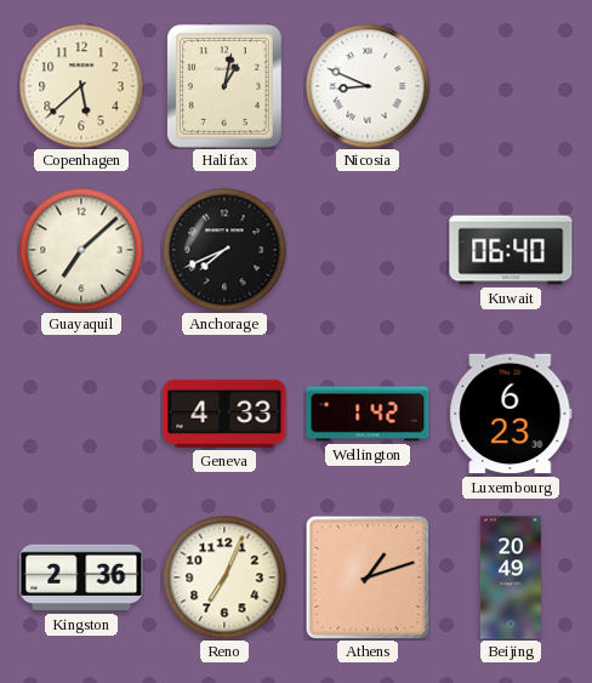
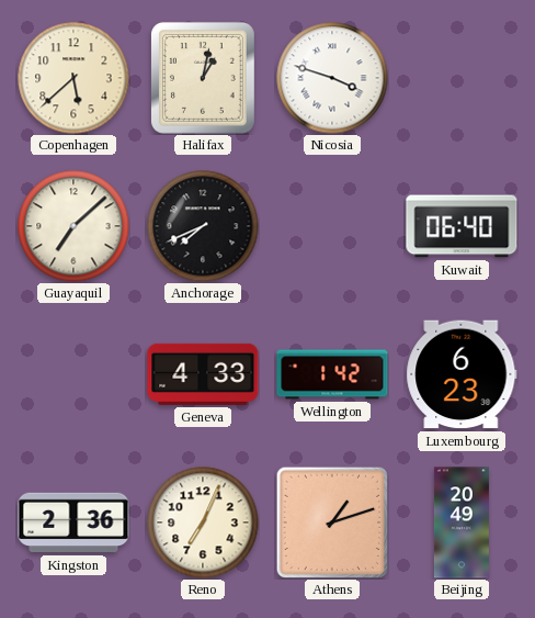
Nicosia: 8:49 -> 3:48 (332, 78)
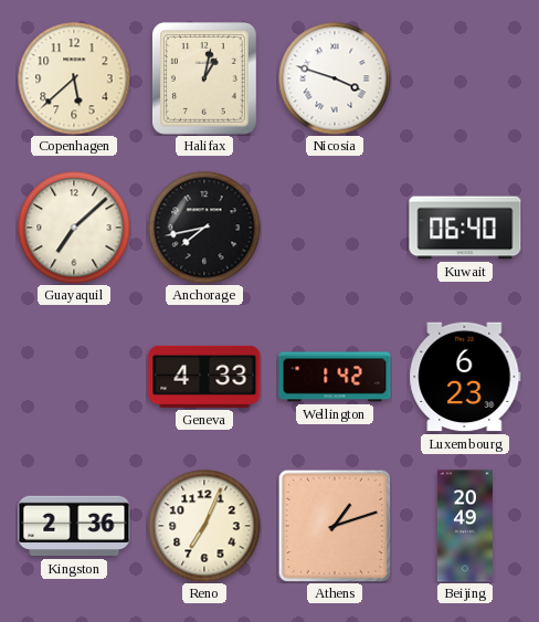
Anchorage: 7:41 -> 7:43 (204, 228)
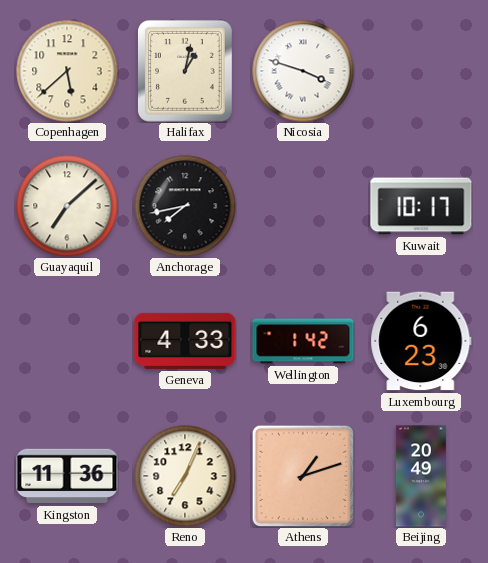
Kuwait: 06:40 -> 10:17 (421, 206)
Kingston: 2:36 -> 11:36 (67, 476)
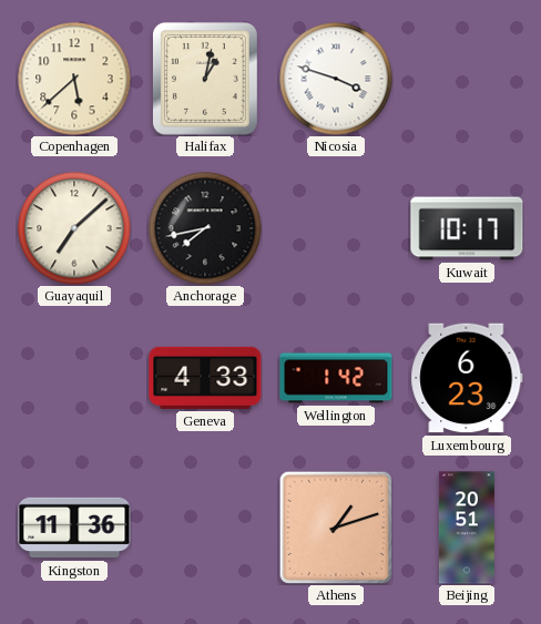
Reno: 7:04 -> none (185, 476)
Beijing: 20:49 -> 20:51 (467, 528)
